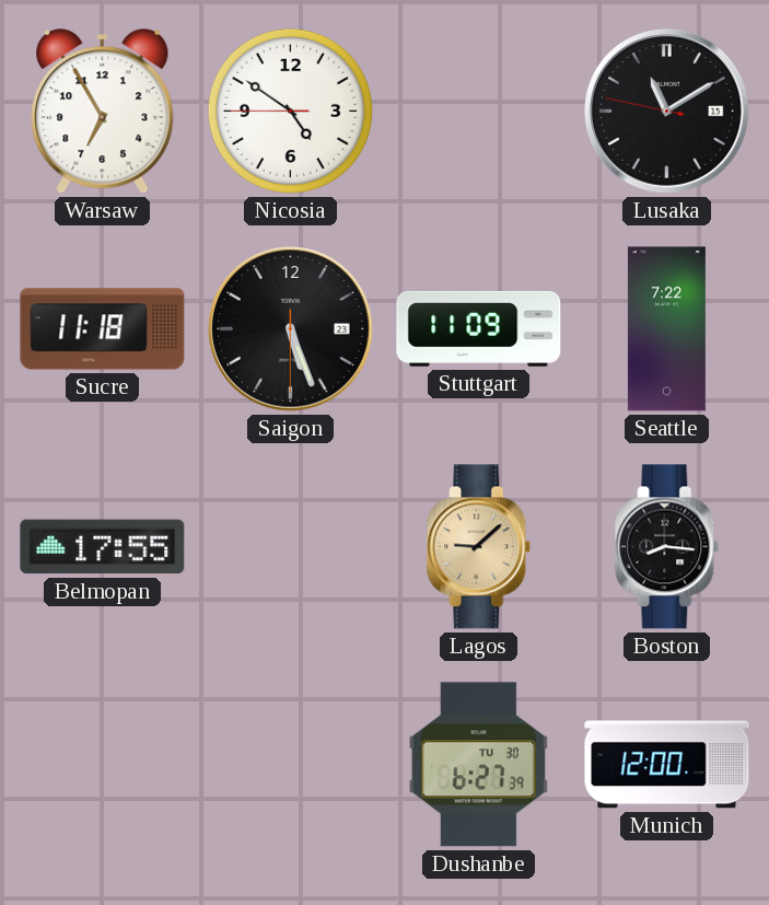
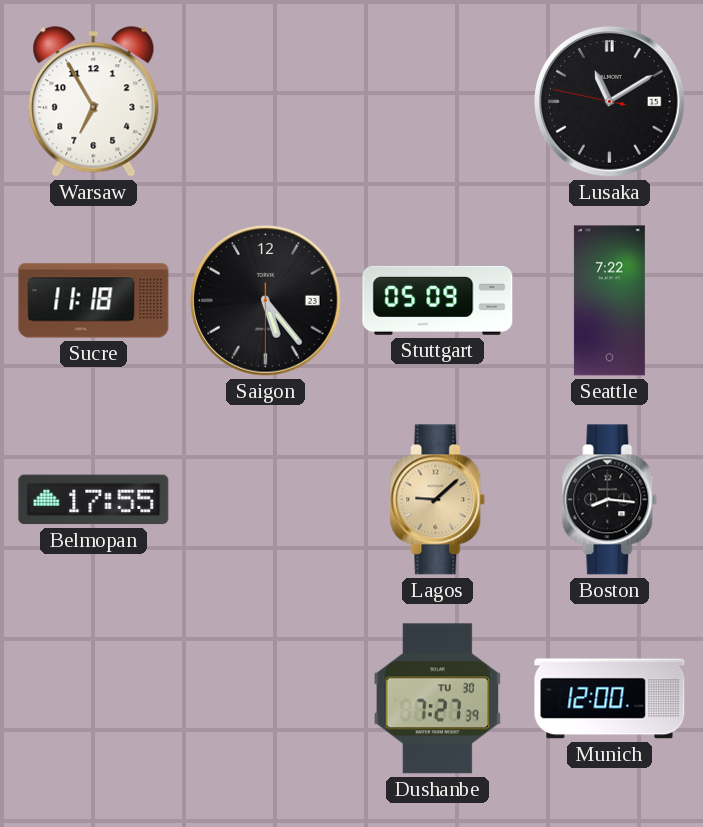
Nicosia: 4:50 -> none (290, 111)
Saigon: 5:26 -> 5:23 (266, 301)
Stuttgart: 11:09 -> 05:09 (438, 300)
Dushanbe: 6:27 -> 7:27 (438, 699)
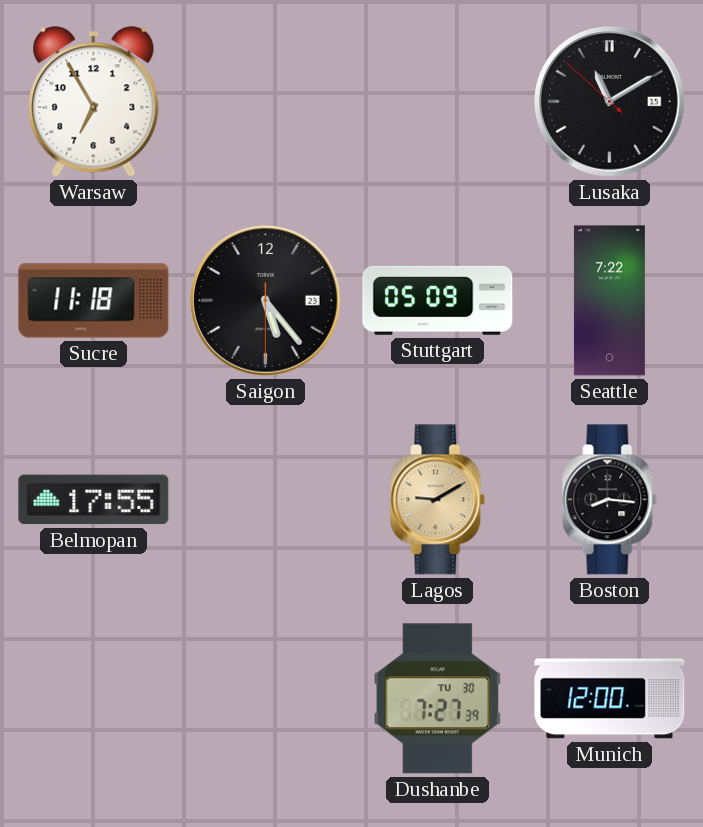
Lusaka: 11:09:47 -> 11:09:52 (610, 102)
Lagos: 9:08 -> 9:10 (438, 500)
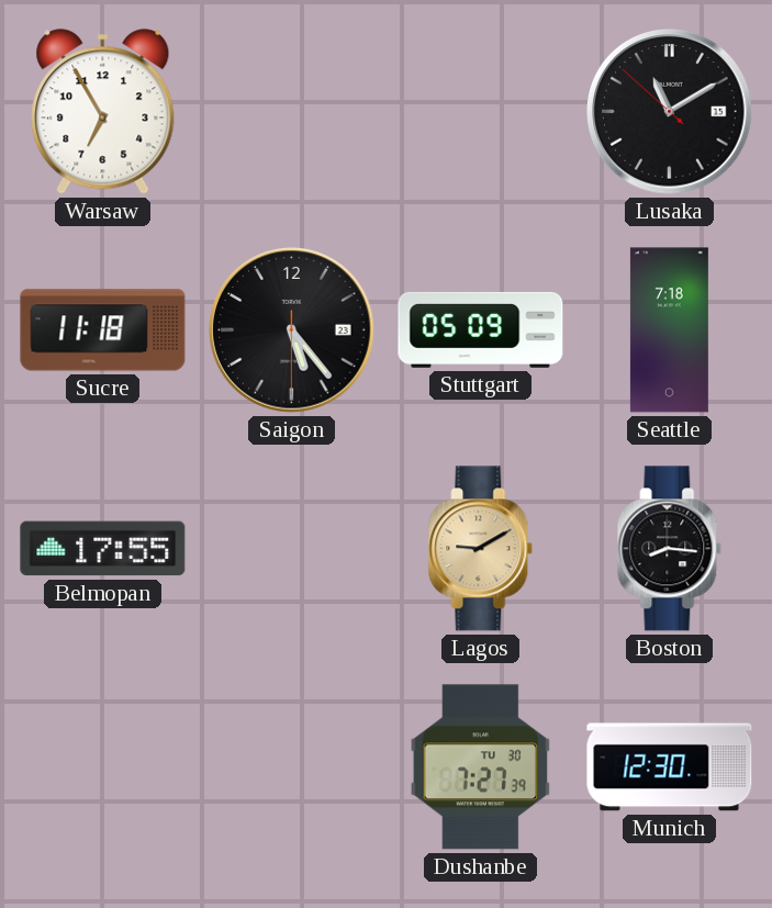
Seattle: 7:22 -> 7:18 (669, 330)
Munich: 12:00 -> 12:30 (670, 767)
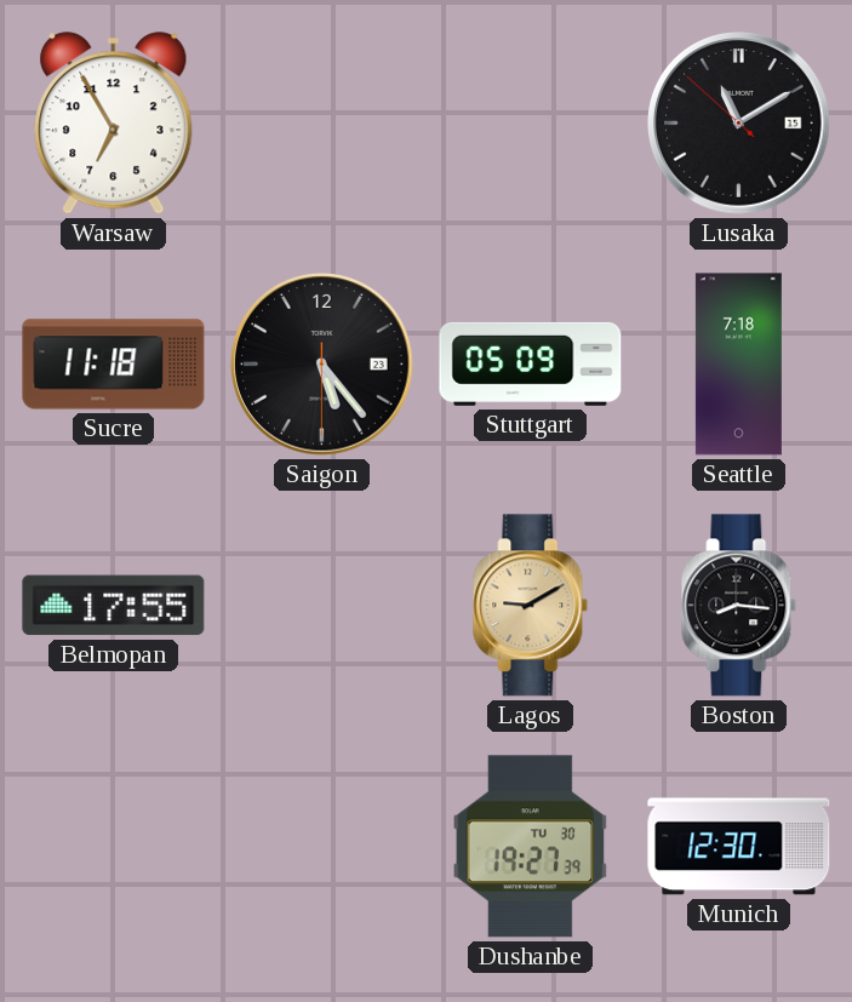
Dushanbe: 7:27 -> 19:27 (531, 847)
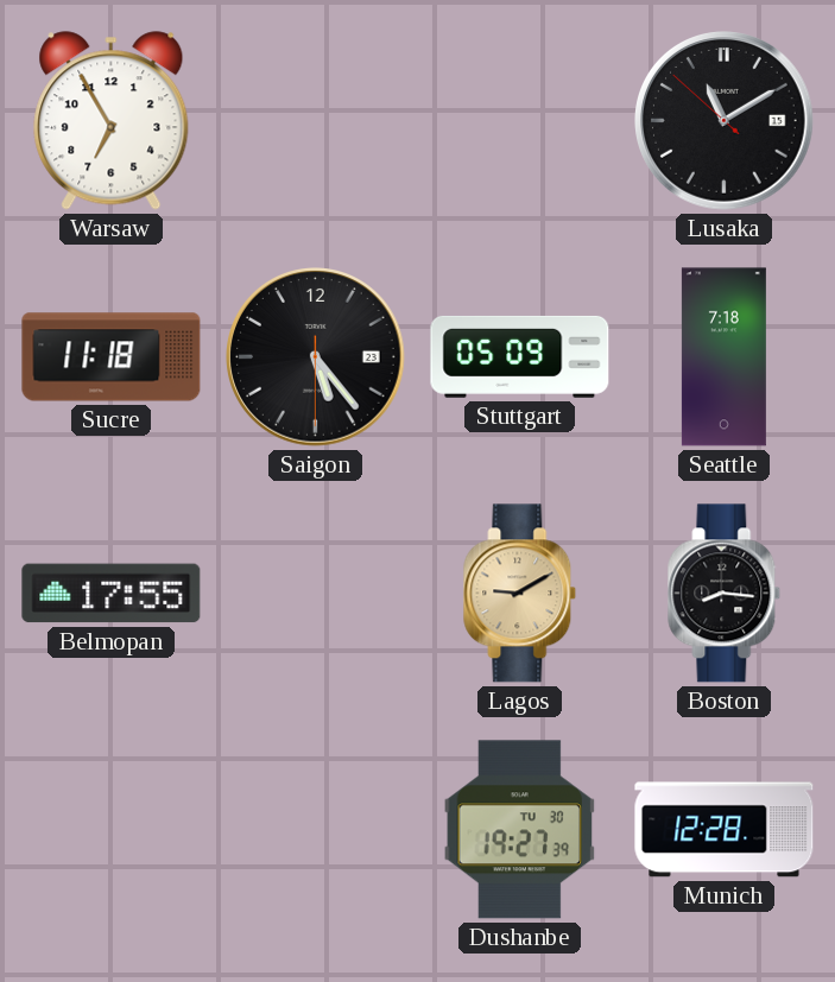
Munich: 12:30 -> 12:28 (725, 830)
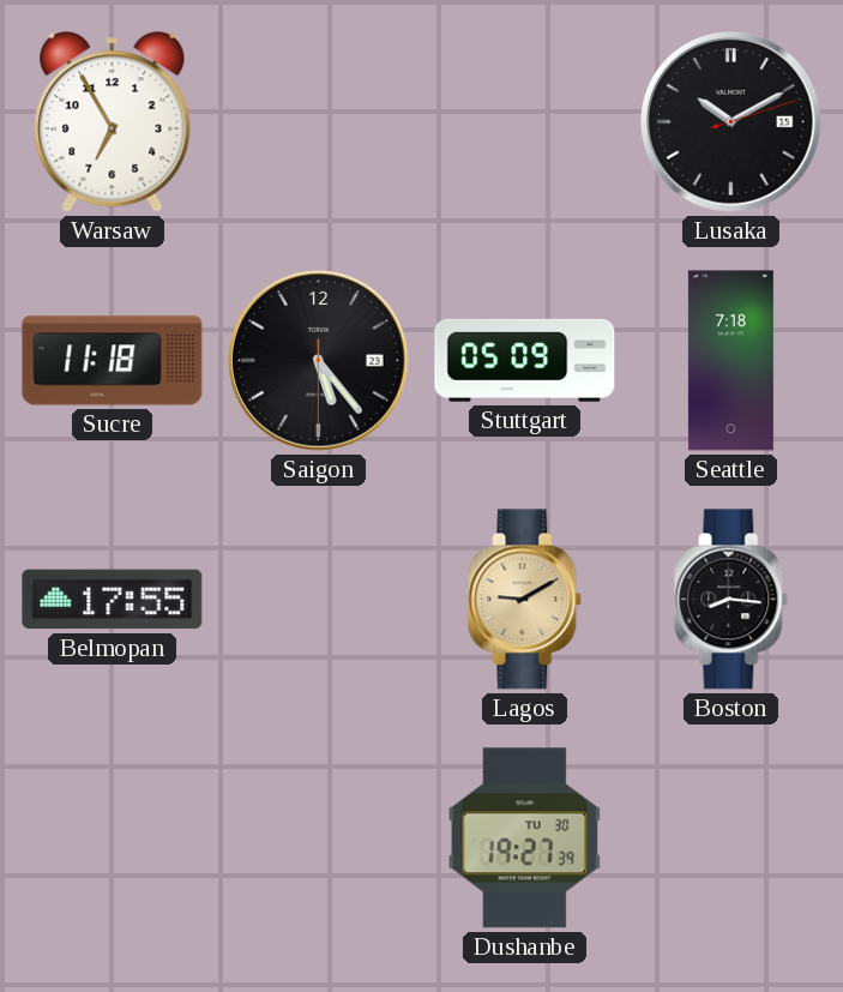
Lusaka: 11:09 -> 10:10 (731, 122)
Munich: 12:28 -> none (725, 830)
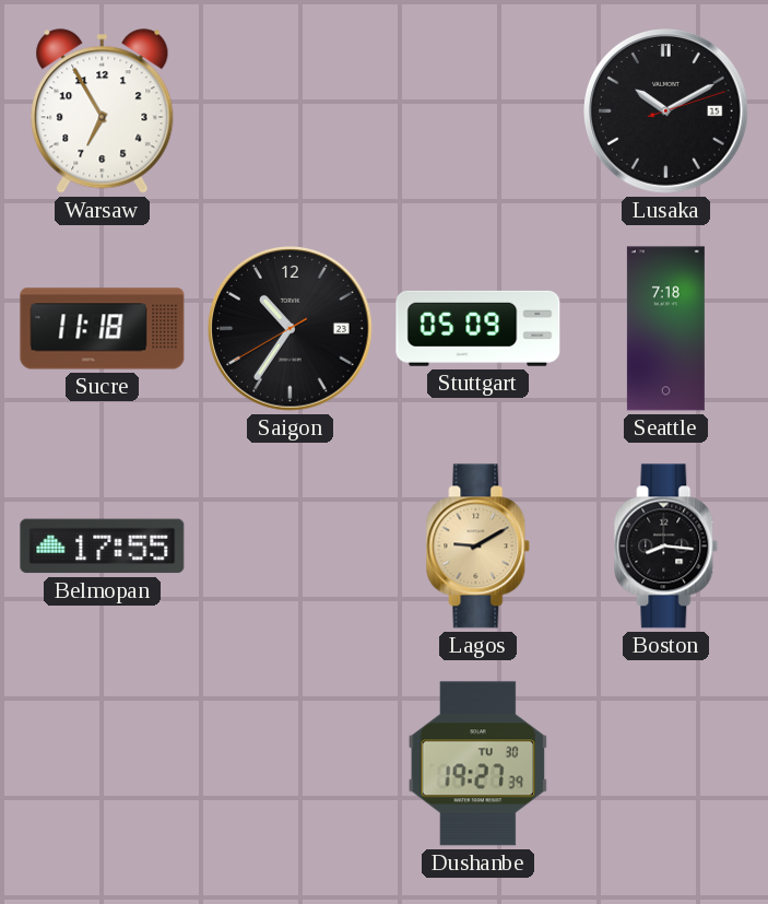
Saigon: 5:23 -> 10:35 (291, 329)
